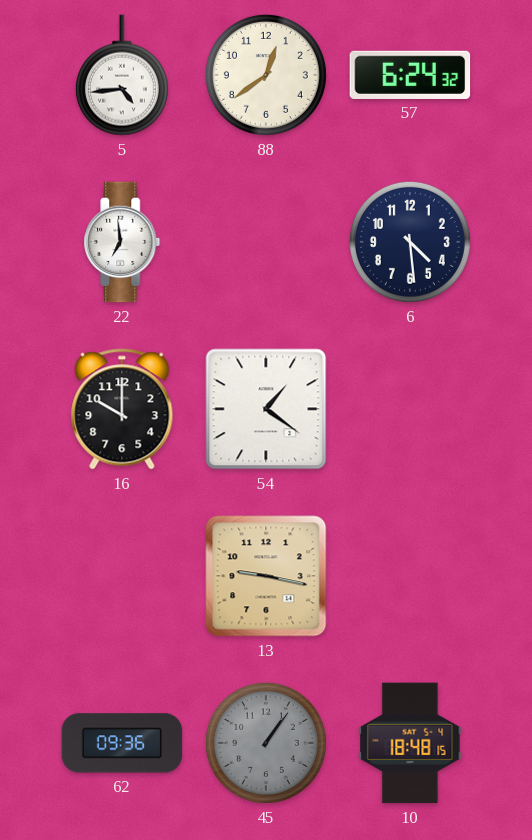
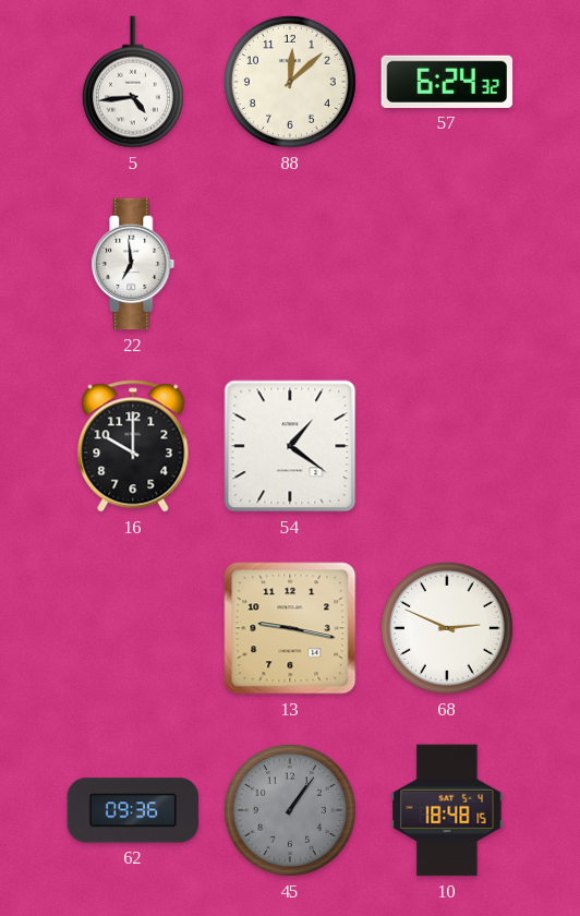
88: 12:39 -> 12:08 (290, 82)
6: 4:29 -> none (410, 242)
68: none -> 2:49 (447, 628)
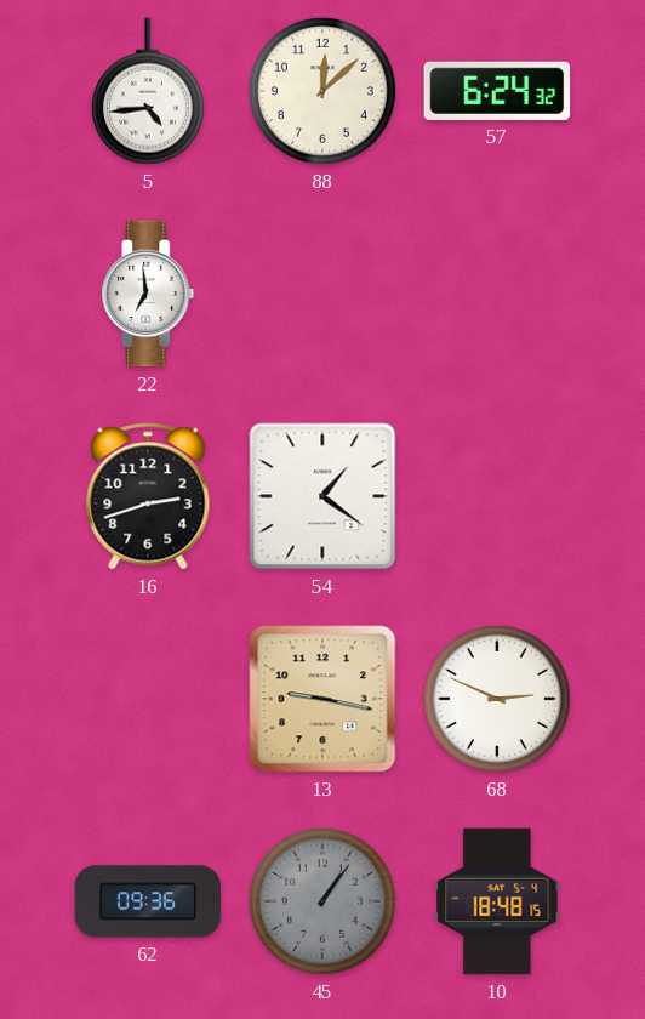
16: 10:00 -> 2:42 (148, 496)
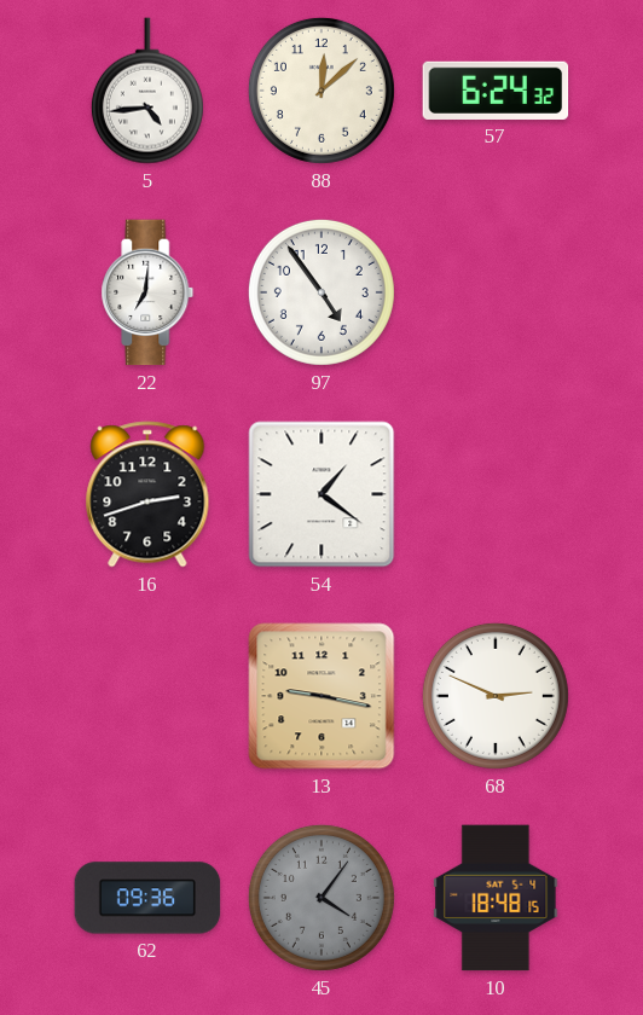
22: 6:59 -> 7:01 (147, 292)
97: none -> 4:54 (321, 292)
45: 1:06 -> 4:06 (321, 898)
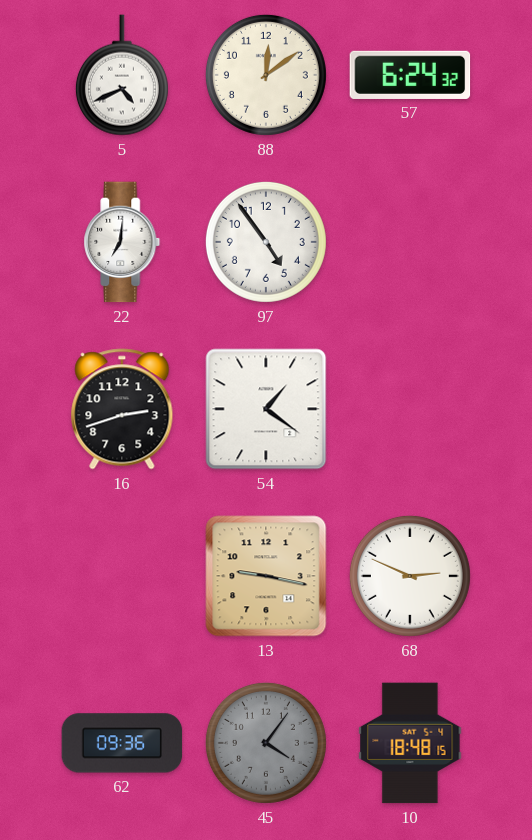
5: 4:44 -> 4:41 (122, 75)
88: 12:08 -> 12:09 (266, 75)
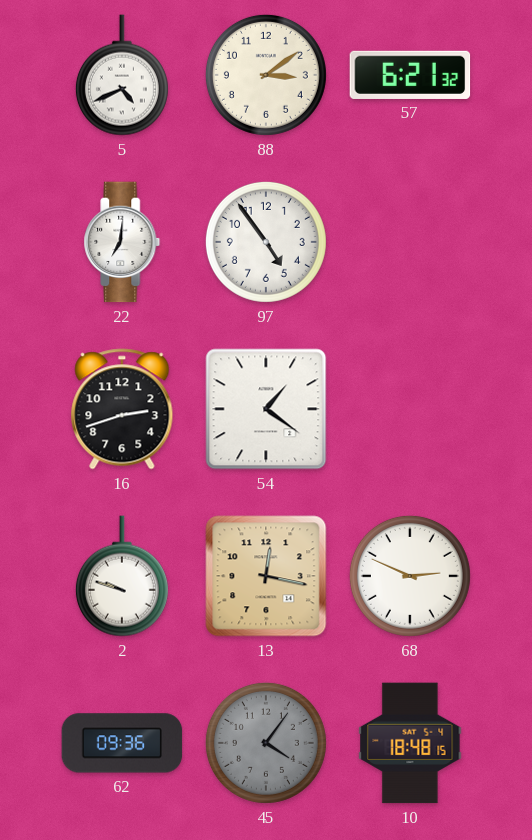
88: 12:09 -> 3:09 (266, 75)
57: 6:24 -> 6:21 (410, 75)
2: none -> 9:48 (122, 576)
13: 9:17 -> 12:17 (266, 576)
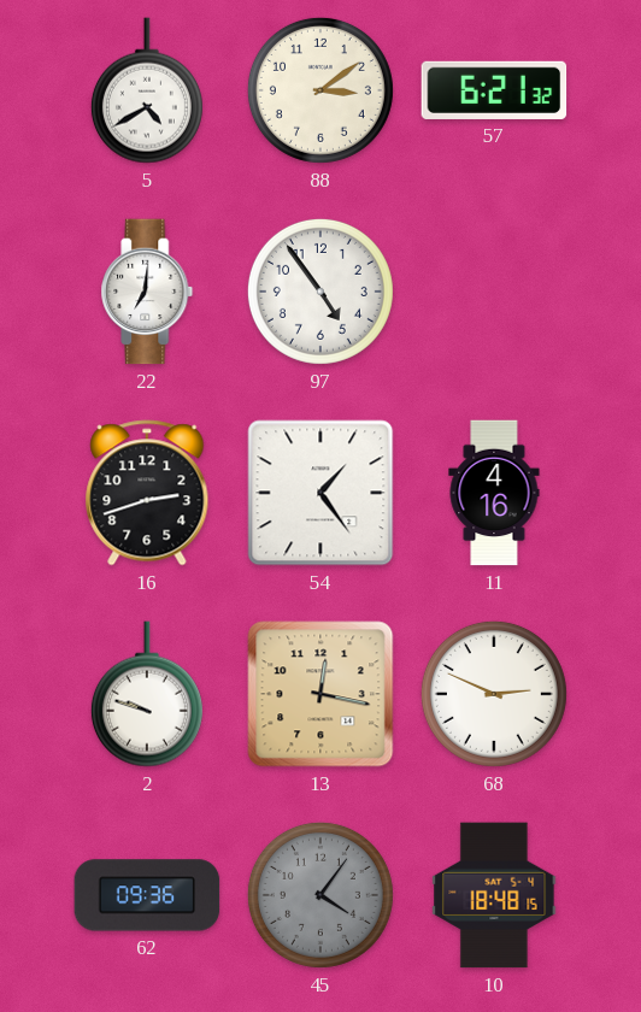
5: 4:41 -> 4:40 (147, 90)
54: 1:21 -> 1:24 (320, 493)
11: none -> 4:16 (494, 493)
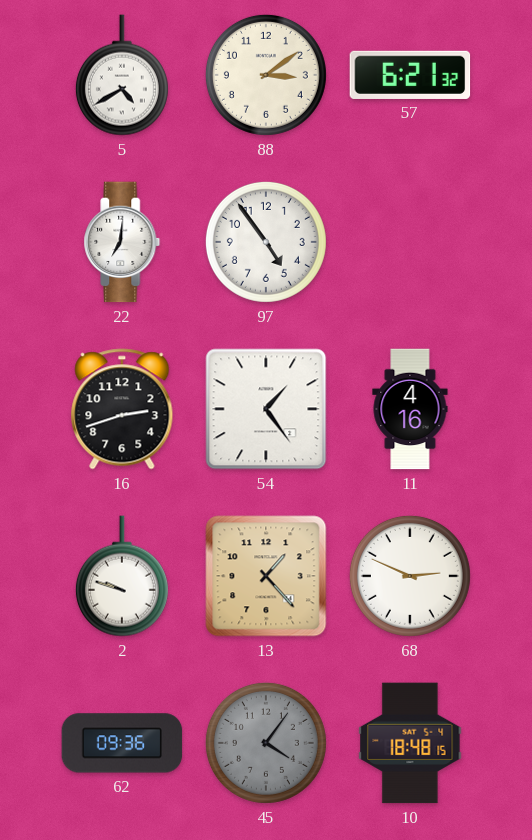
13: 12:17 -> 1:23 (266, 576)
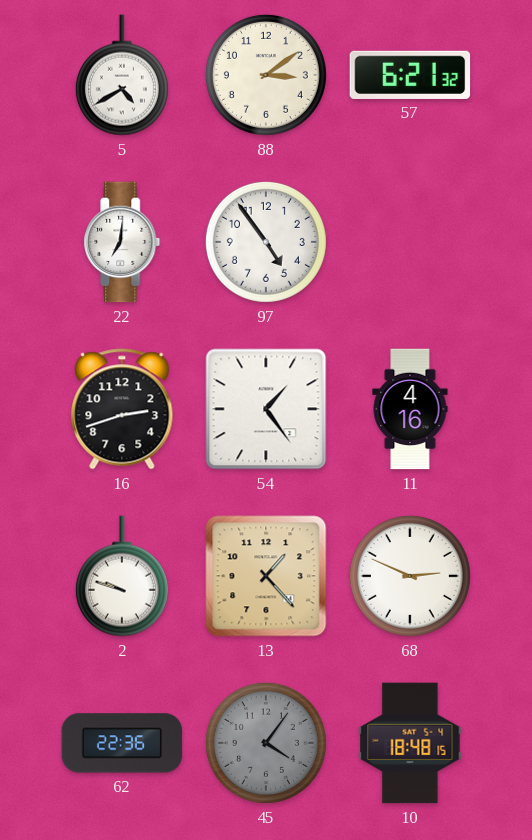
62: 09:36 -> 22:36 (122, 743)
